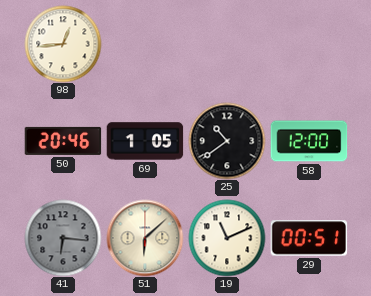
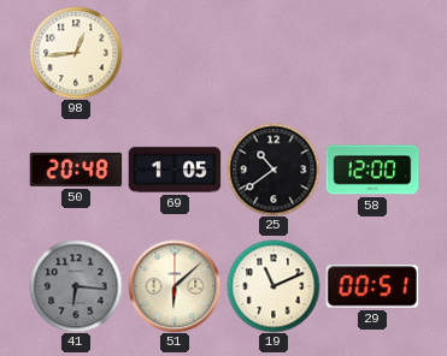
50: 20:46 -> 20:48 (76, 170)
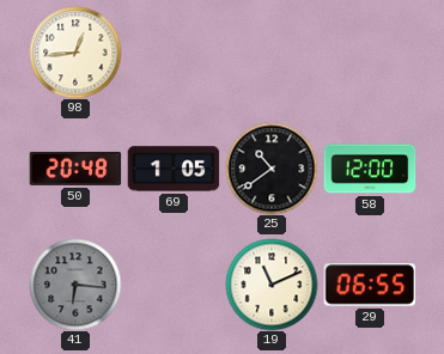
51: 6:08 -> none (175, 286)
29: 00:51 -> 06:55 (370, 285)
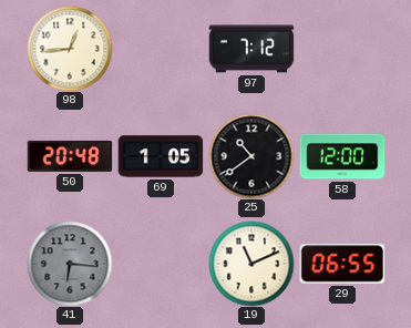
97: none -> 7:12 (251, 49)
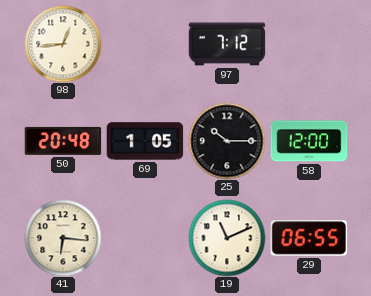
25: 10:39 -> 10:15 (227, 141)
41 dial: grey -> cream (63, 238)
